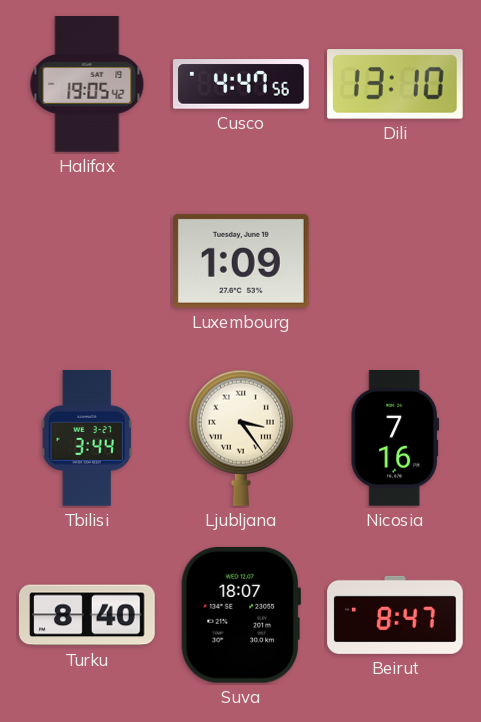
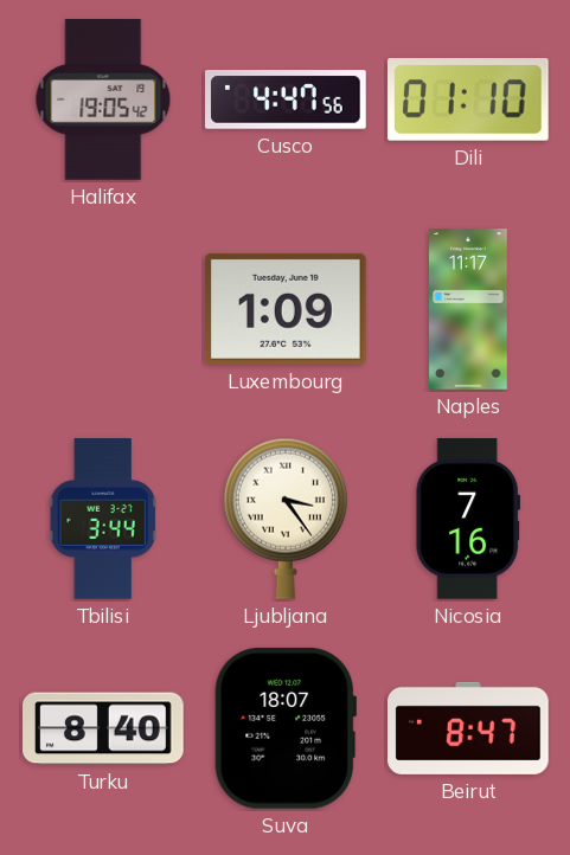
Dili: 13:10 -> 01:10 (468, 99)
Naples: none -> 11:17 (469, 309)
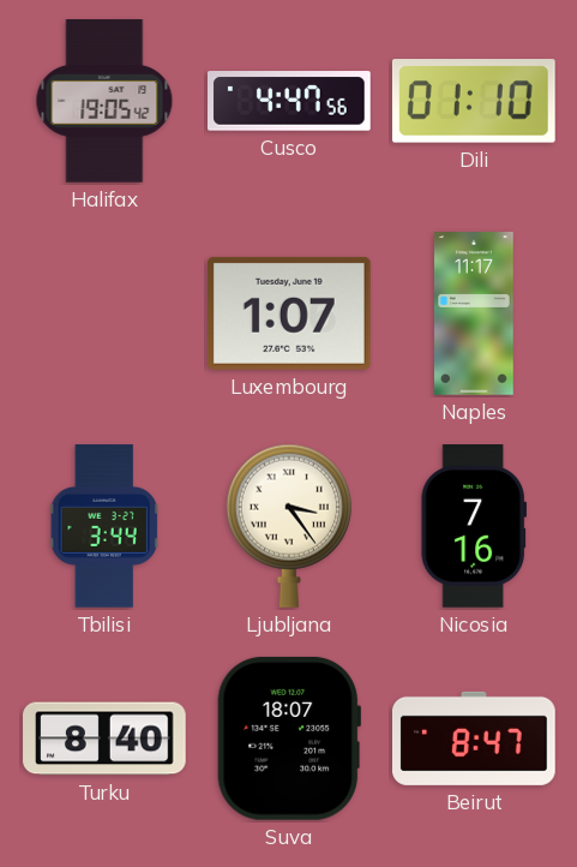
Luxembourg: 1:09 -> 1:07 (289, 313)
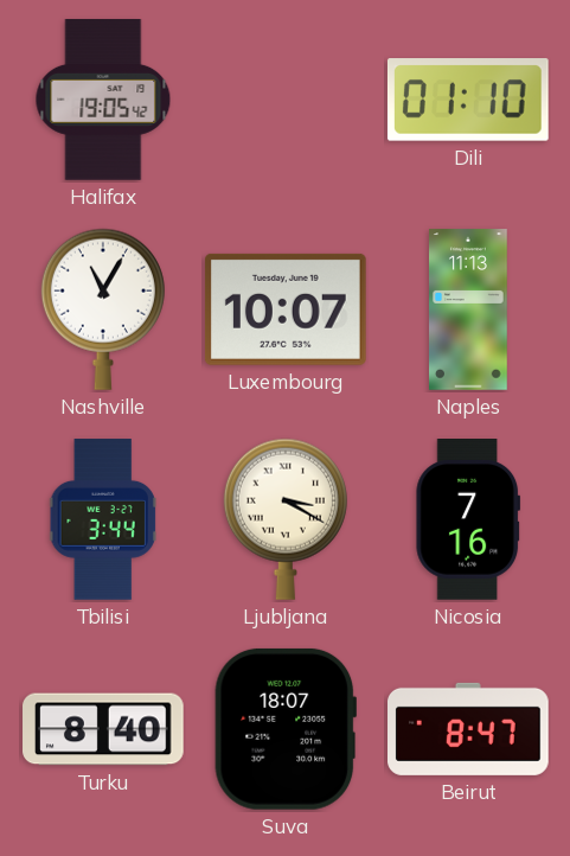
Cusco: 4:47 -> none (290, 101)
Nashville: none -> 11:05 (103, 309)
Luxembourg: 1:07 -> 10:07 (286, 309)
Naples: 11:17 -> 11:13 (469, 309)
Ljubljana: 3:24 -> 3:20 (286, 519)
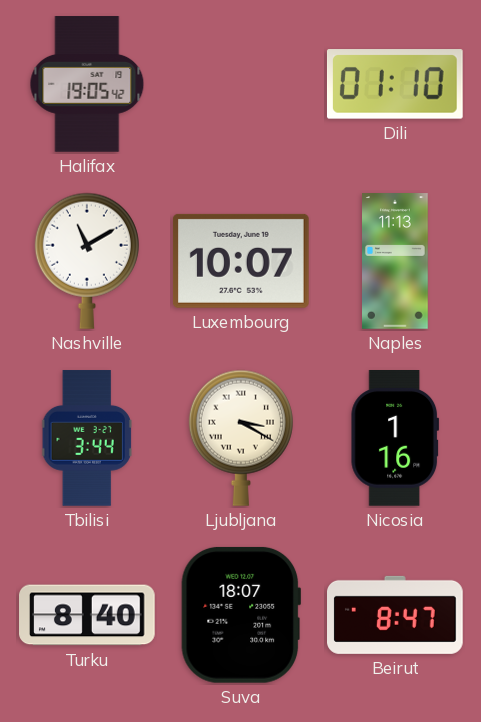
Nashville: 11:05 -> 11:10 (87, 261)
Nicosia: 7:16 -> 1:16 (395, 439)
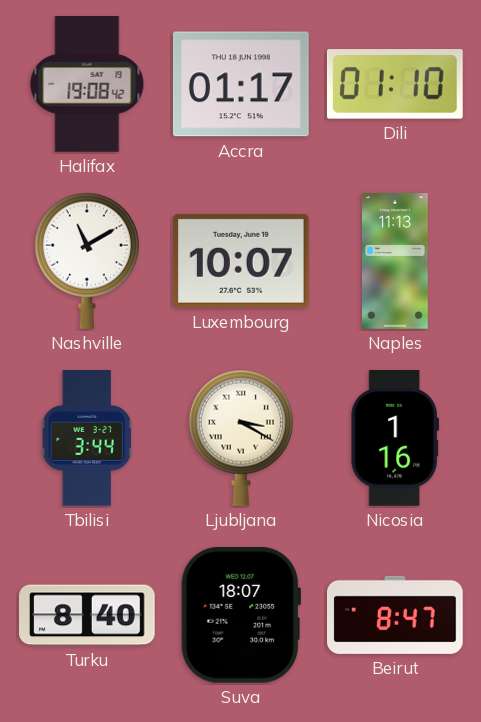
Halifax: 19:05 -> 19:08 (87, 84)
Accra: none -> 01:17 (241, 84)
